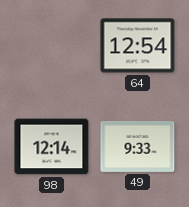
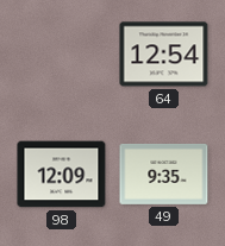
98: 12:14 -> 12:09 (62, 175)
49: 9:33 -> 9:35 (164, 174)
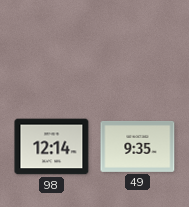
64: 12:54 -> none (164, 55)
98: 12:09 -> 12:14 (52, 147)
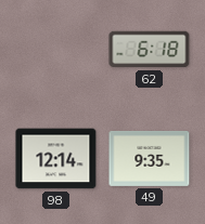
62: none -> 6:18 (150, 50)
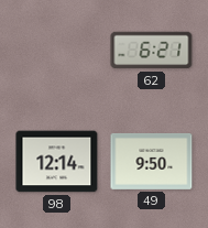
62: 6:18 -> 6:21 (152, 51)
49: 9:35 -> 9:50 (152, 161)
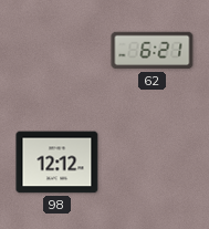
98: 12:14 -> 12:12 (58, 163)
49: 9:50 -> none (152, 161)
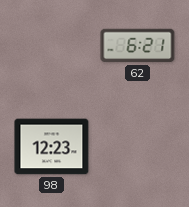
98: 12:12 -> 12:23 (52, 147)
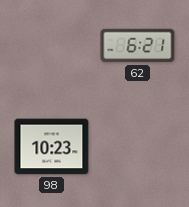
98: 12:23 -> 10:23 (52, 147)
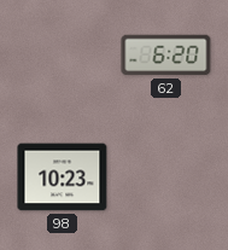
62: 6:21 -> 6:20 (166, 56)
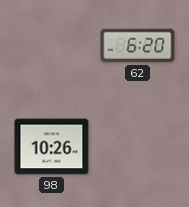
98: 10:23 -> 10:26 (52, 147)
